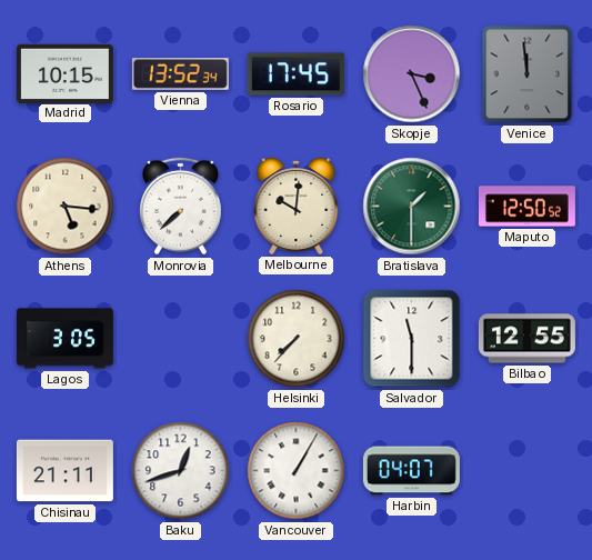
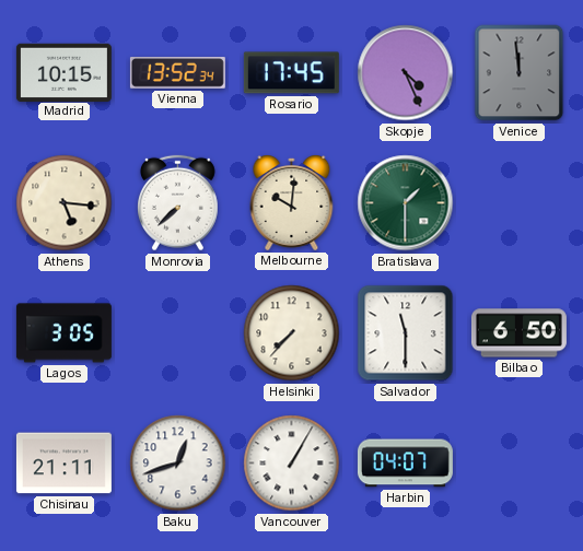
Skopje: 3:26 -> 4:26 (406, 73)
Maputo: 12:50 -> none (526, 207)
Bilbao: 12:55 -> 6:50 (518, 333)
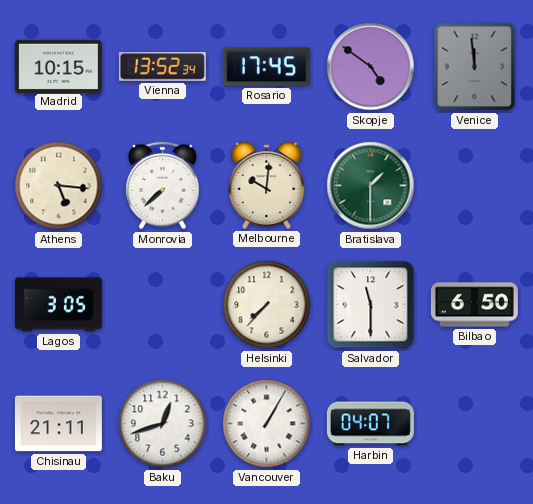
Skopje: 4:26 -> 4:51 (371, 67)
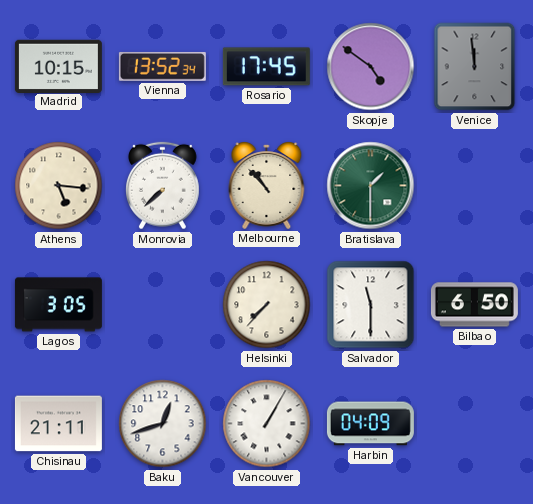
Melbourne: 10:01 -> 10:53 (267, 186)
Harbin: 04:07 -> 04:09 (370, 424)
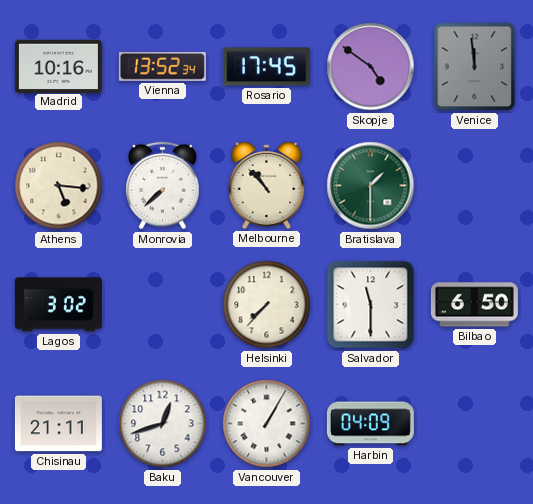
Madrid: 10:15 -> 10:16 (58, 66)
Lagos: 3:05 -> 3:02 (58, 305)
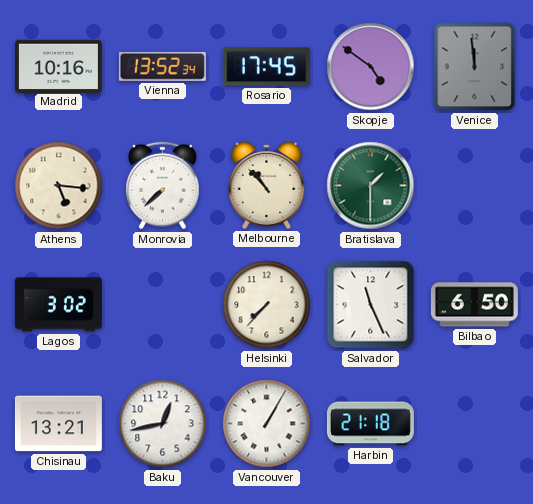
Salvador: 11:30 -> 11:26 (371, 305)
Chisinau: 21:11 -> 13:21 (58, 424)
Baku: 12:42 -> 12:43 (163, 424)
Harbin: 04:09 -> 21:18 (370, 424)
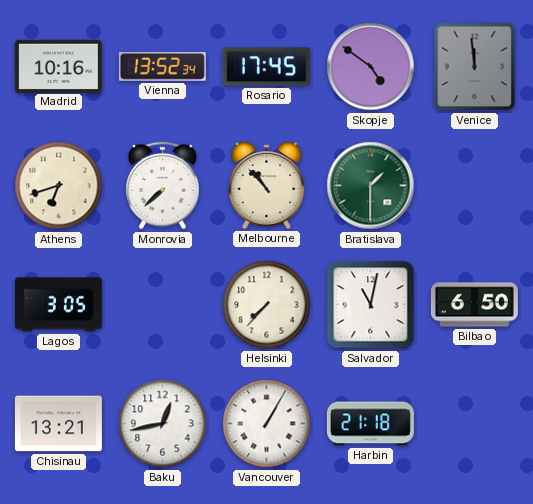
Athens: 5:16 -> 6:42 (59, 186)
Lagos: 3:02 -> 3:05 (58, 305)
Salvador: 11:26 -> 11:02 (371, 305)
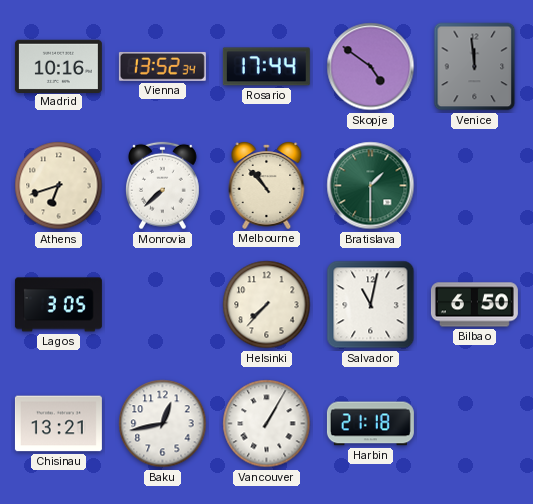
Rosario: 17:45 -> 17:44 (266, 67)
